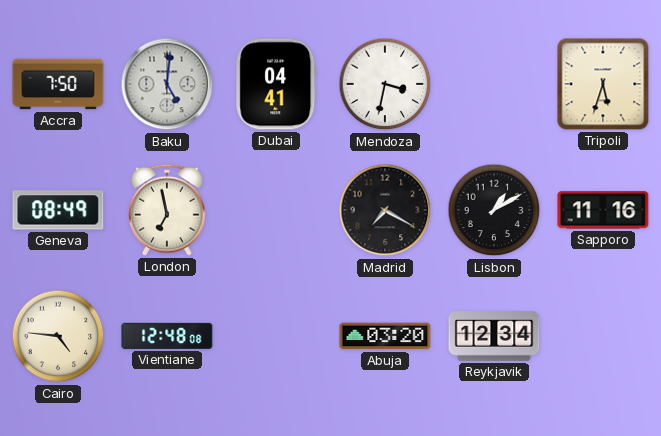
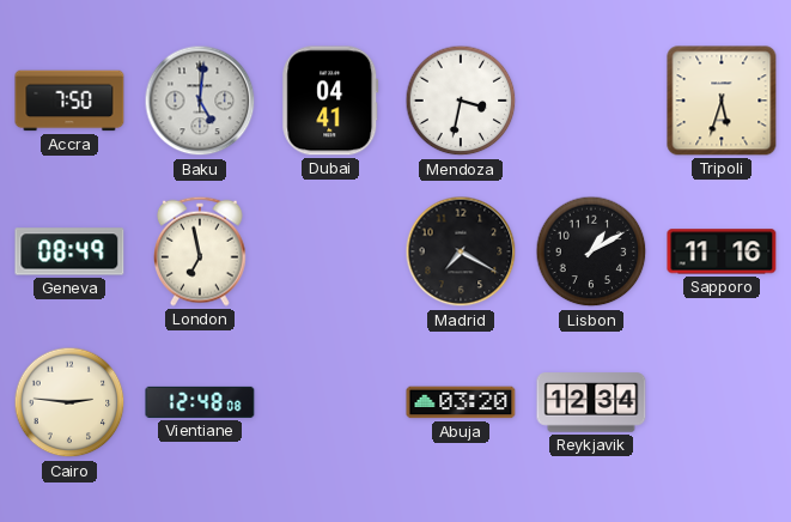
Cairo: 4:46 -> 2:46 (69, 402)
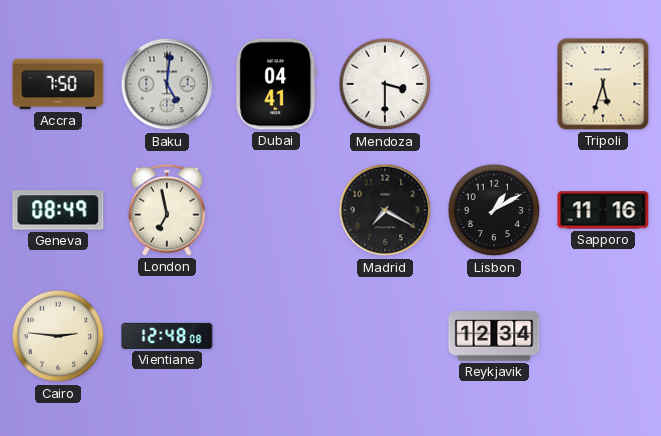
Mendoza: 3:32 -> 3:30 (385, 84)
Abuja: 03:20 -> none (461, 402)
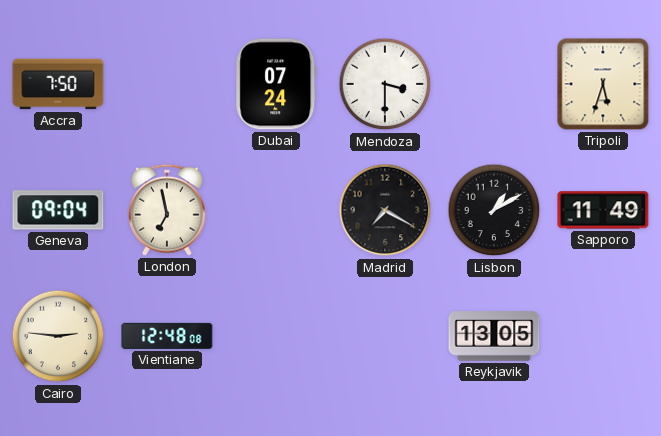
Baku: 5:01 -> none (167, 84)
Dubai: 04:41 -> 07:24 (276, 84)
Geneva: 08:49 -> 09:04 (58, 210)
Sapporo: 11:16 -> 11:49 (603, 210)
Reykjavik: 12:34 -> 13:05 (494, 336)
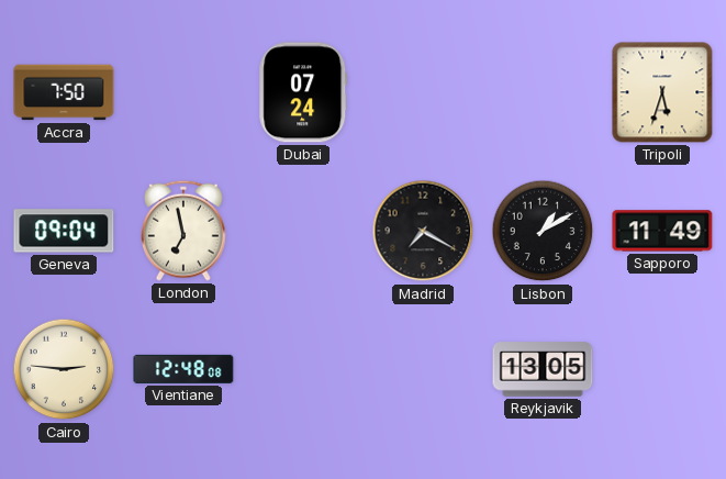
Mendoza: 3:30 -> none (385, 84)
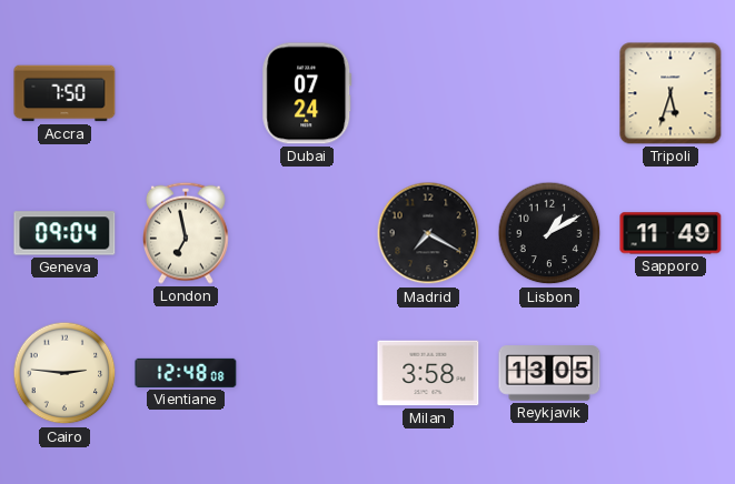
Milan: none -> 3:58 (428, 373)
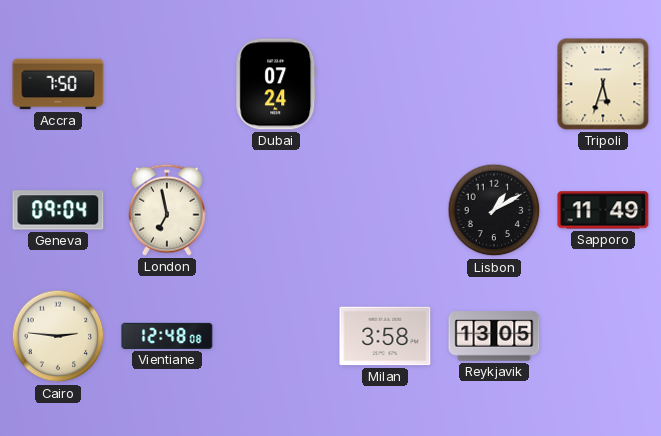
Madrid: 7:20 -> none (428, 233)
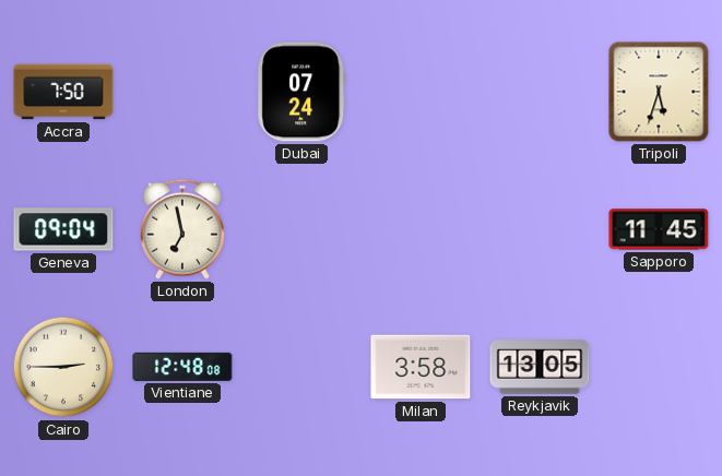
Lisbon: 1:10 -> none (494, 210)
Sapporo: 11:49 -> 11:45 (659, 229)
Cairo: 2:46 -> 2:45 (63, 367)
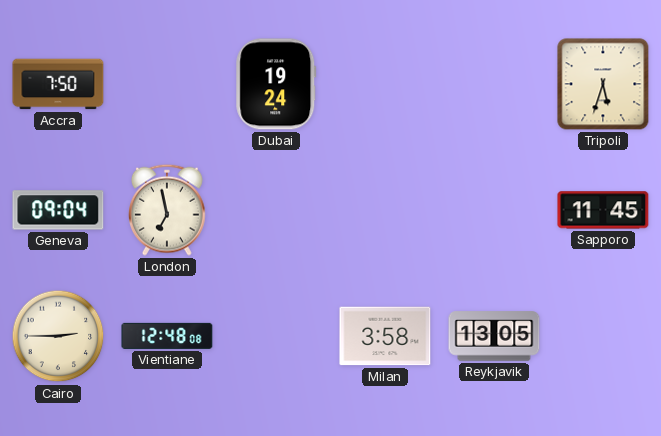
Dubai: 07:24 -> 19:24 (276, 84)
